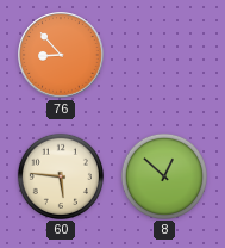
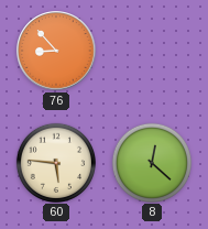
8: 12:52 -> 12:22 (151, 162)
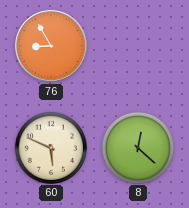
76: 8:53 -> 8:55 (51, 46)
60: 5:46 -> 5:49 (50, 147)
